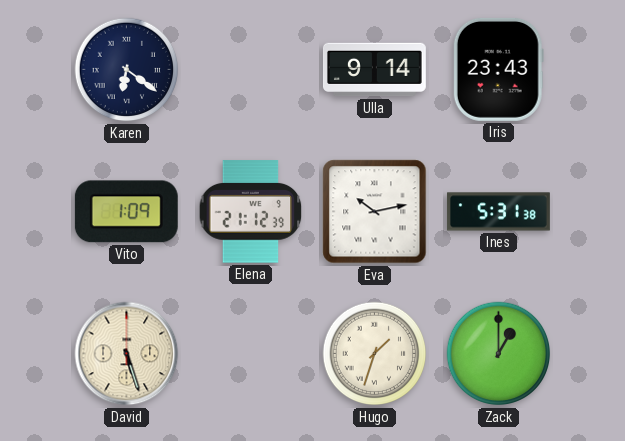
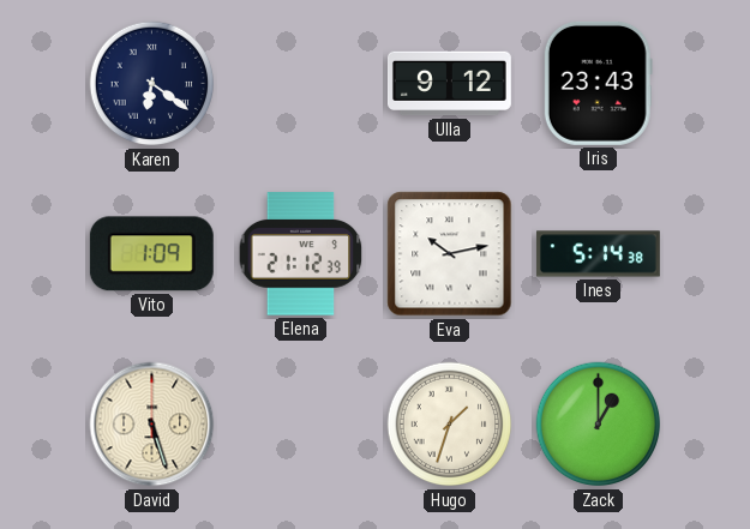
Ulla: 9:14 -> 9:12 (449, 84)
Ines: 5:31 -> 5:14 (598, 254)
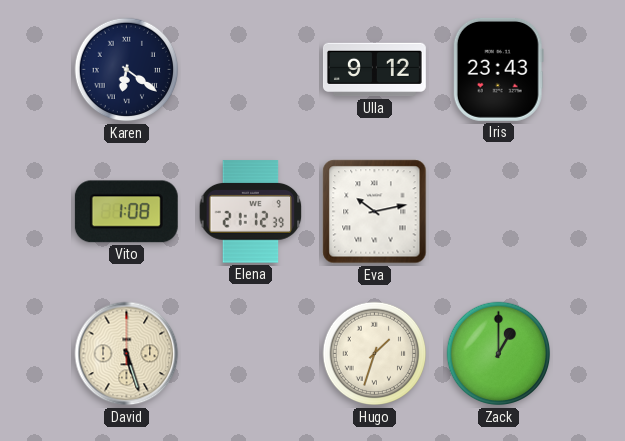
Vito: 1:09 -> 1:08 (126, 212)
Ines: 5:14 -> none (598, 254)
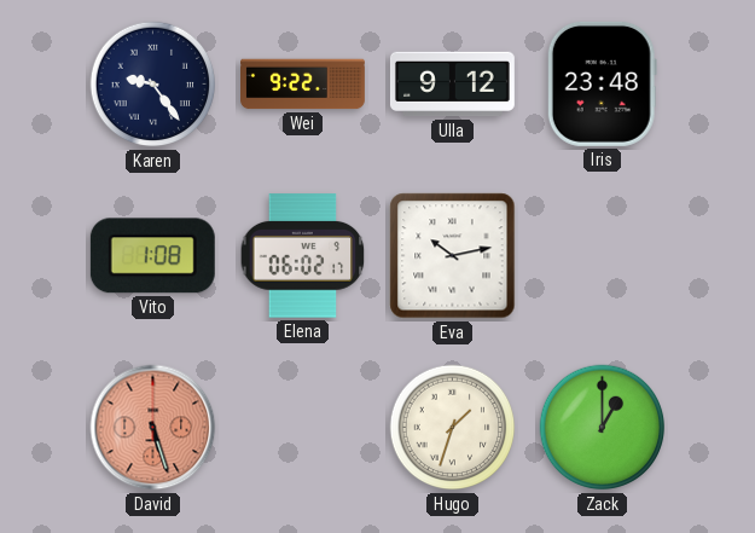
Karen: 6:21 -> 9:24 (153, 85)
Wei: none -> 9:22 (303, 85)
Iris: 23:43 -> 23:48 (602, 83)
Elena: 21:12 -> 06:02 (303, 256)
David dial: cream -> salmon (153, 428)
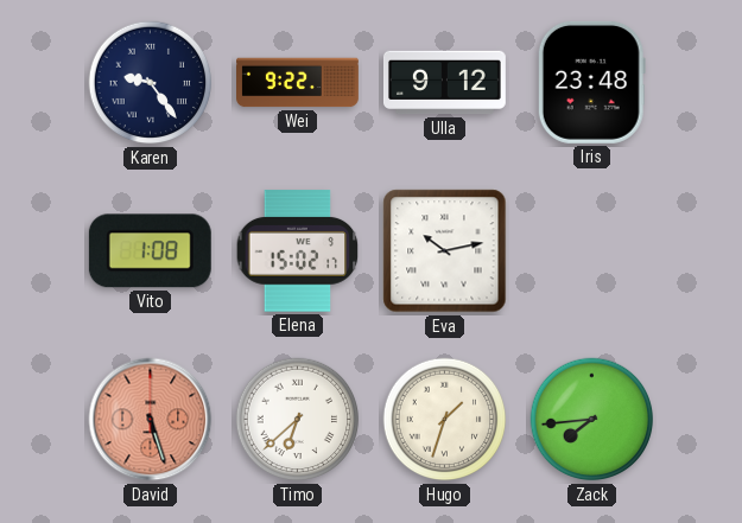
Elena: 06:02 -> 15:02 (298, 251)
Timo: none -> 6:38 (298, 420)
Zack: 1:00 -> 7:44 (592, 420)
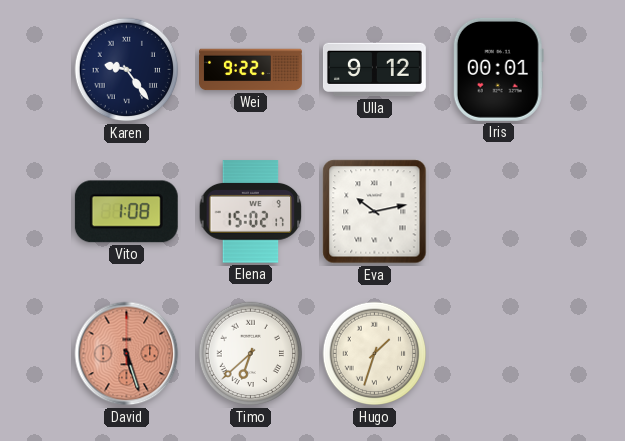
Iris: 23:48 -> 00:01 (498, 69)
Zack: 7:44 -> none (592, 420)
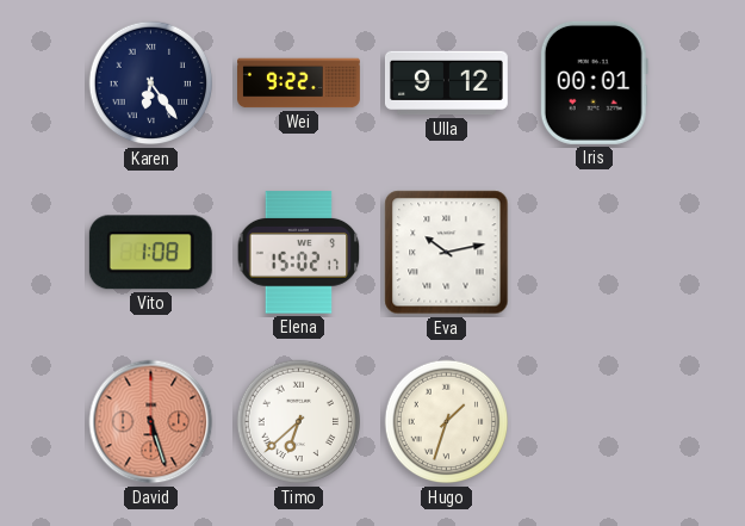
Karen: 9:24 -> 6:24 (151, 83)
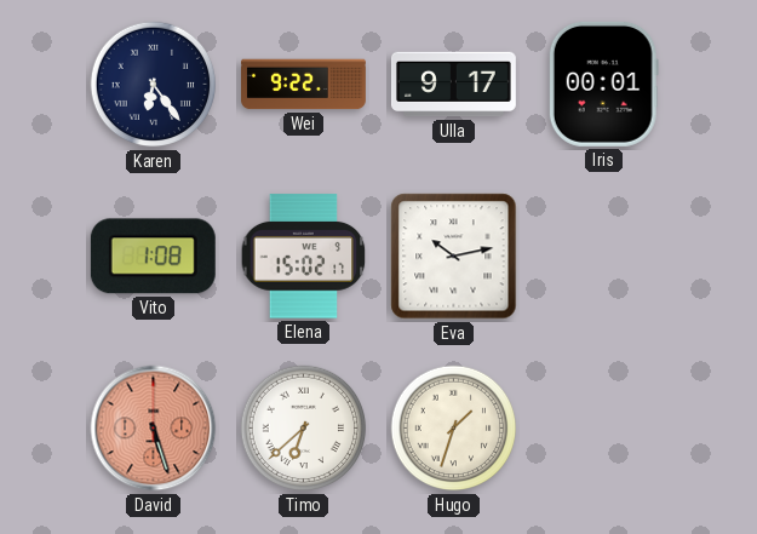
Ulla: 9:12 -> 9:17 (453, 85)
